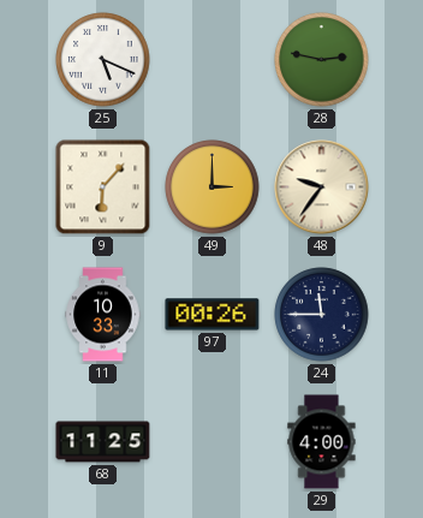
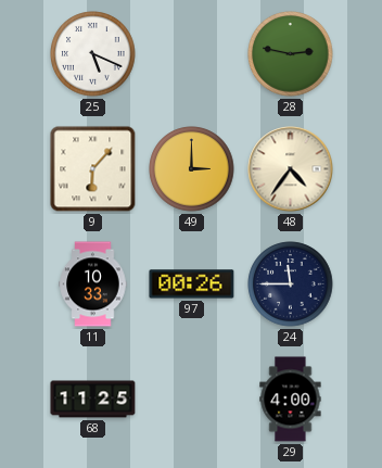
48: 9:36 -> 4:36 (291, 169)
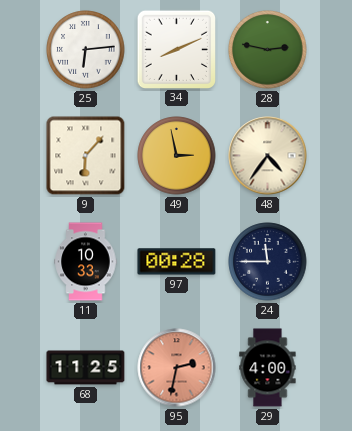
25: 5:19 -> 6:14 (86, 50)
34: none -> 8:11 (176, 49)
49: 3:00 -> 2:58 (177, 156)
97: 00:26 -> 00:28 (177, 262)
95: none -> 2:32 (177, 368)
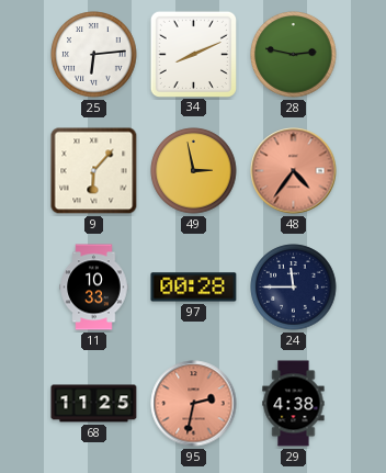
48 dial: cream -> salmon (294, 171)
29: 4:00 -> 4:38 (294, 404)
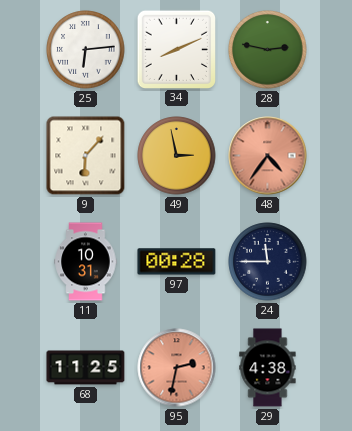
11: 10:33 -> 10:31 (86, 262)
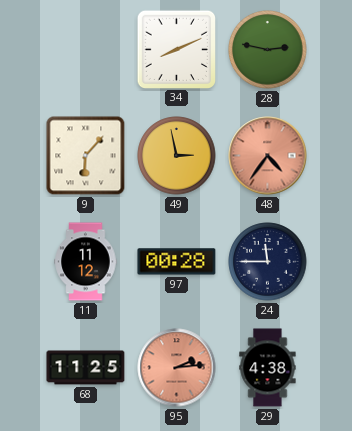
25: 6:14 -> none (86, 50)
11: 10:31 -> 11:12 (86, 262)
95: 2:32 -> 2:14 (177, 368)
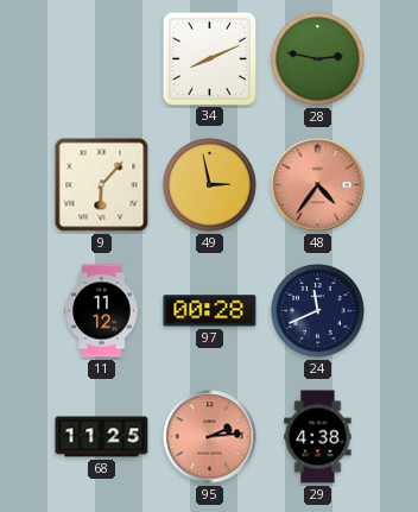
24: 11:45 -> 11:41 (318, 311)
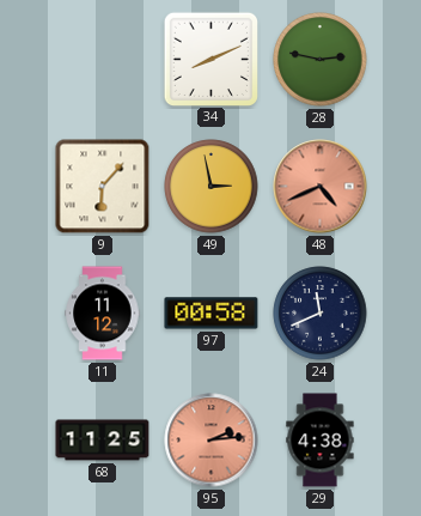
48: 4:36 -> 4:41 (321, 187)
97: 00:28 -> 00:58 (212, 314)
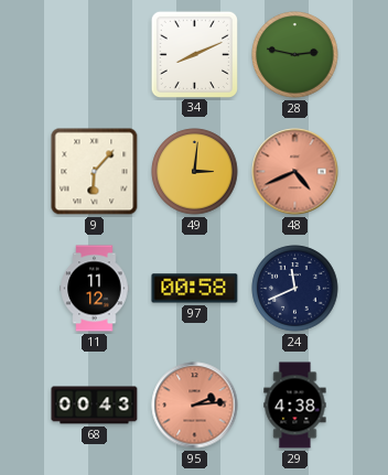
49: 2:58 -> 3:01 (195, 172)
68: 11:25 -> 00:43 (95, 406)
